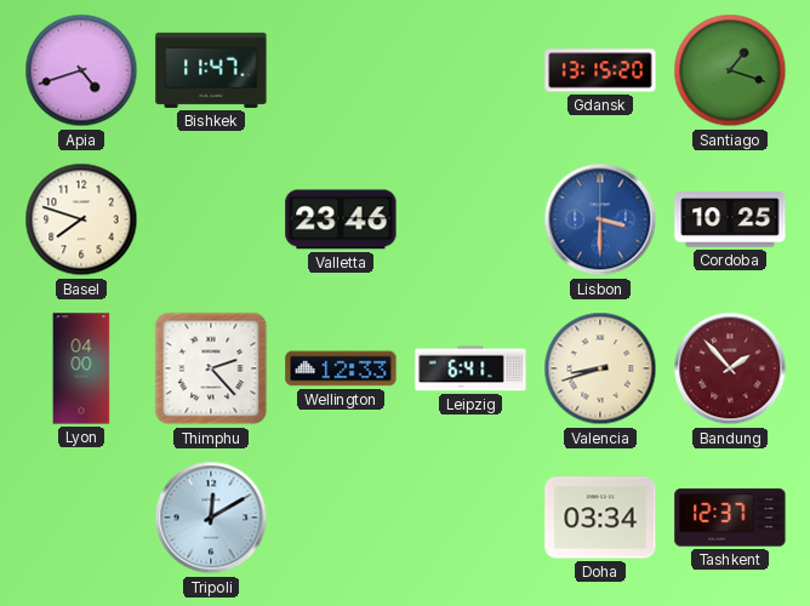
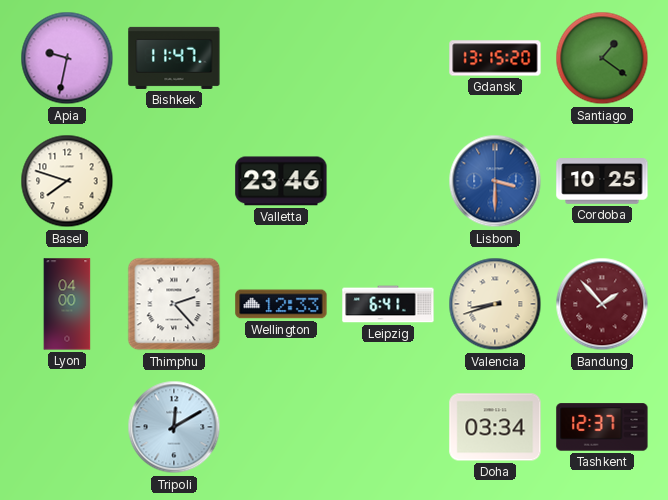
Apia: 4:42 -> 9:32 (67, 58)
Santiago: 1:18 -> 1:21 (602, 58)
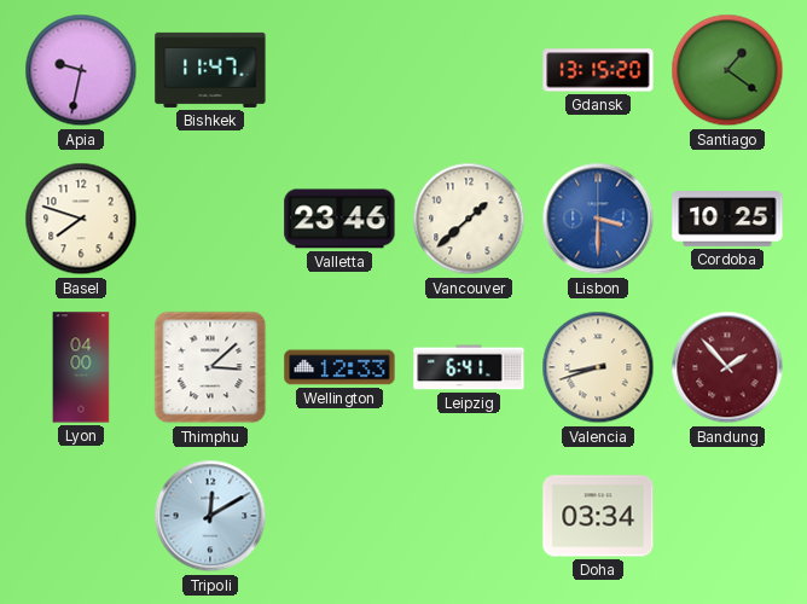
Vancouver: none -> 1:38 (469, 219)
Thimphu: 2:23 -> 3:08 (210, 367)
Tashkent: 12:37 -> none (602, 427)
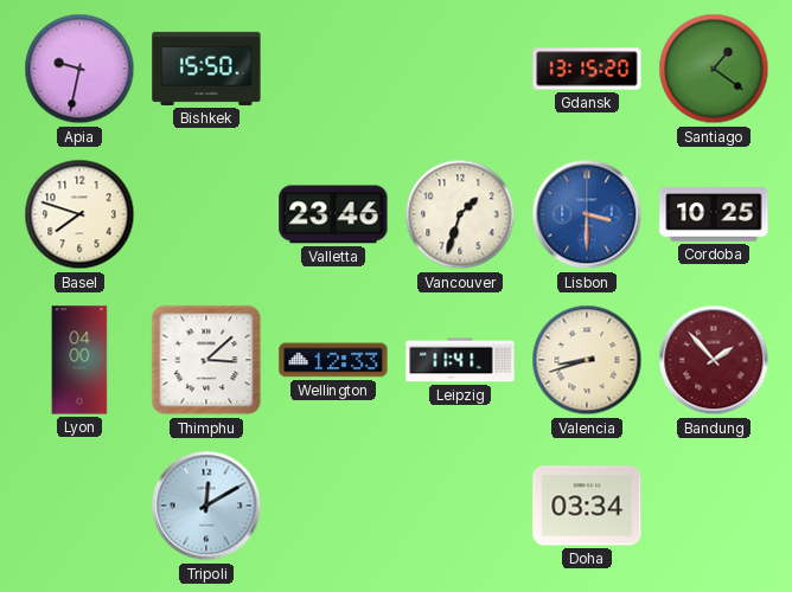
Bishkek: 11:47 -> 15:50 (206, 69)
Vancouver: 1:38 -> 1:33 (460, 214)
Leipzig: 6:41 -> 11:41 (460, 360)
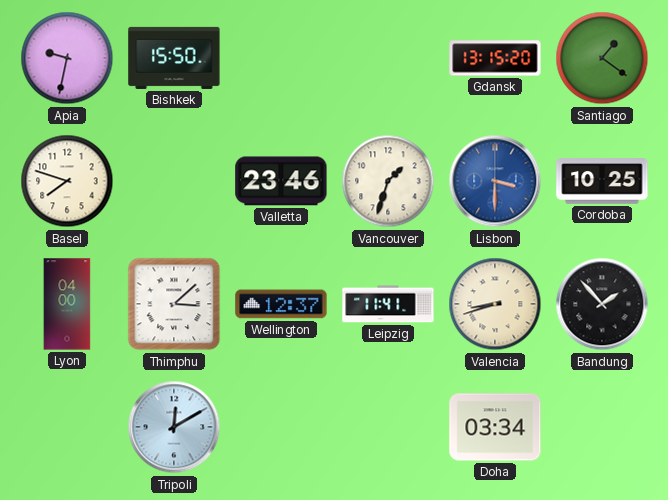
Wellington: 12:33 -> 12:37 (281, 304)
Bandung dial: burgundy -> black (602, 304)
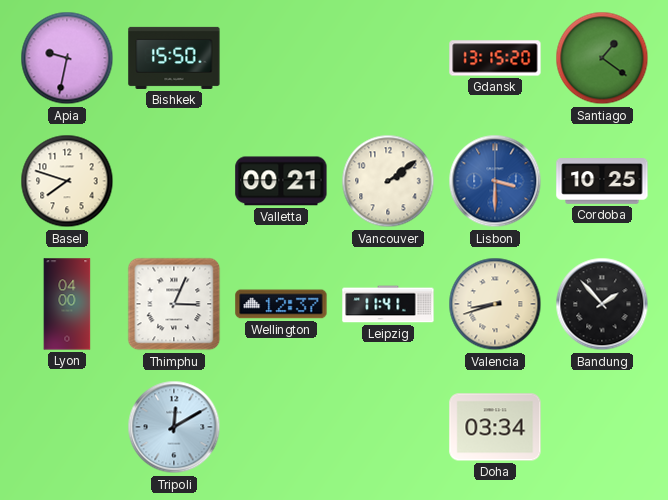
Valletta: 23:46 -> 00:21 (281, 181)
Vancouver: 1:33 -> 2:09 (388, 181)
Thimphu: 3:08 -> 3:04 (174, 304)
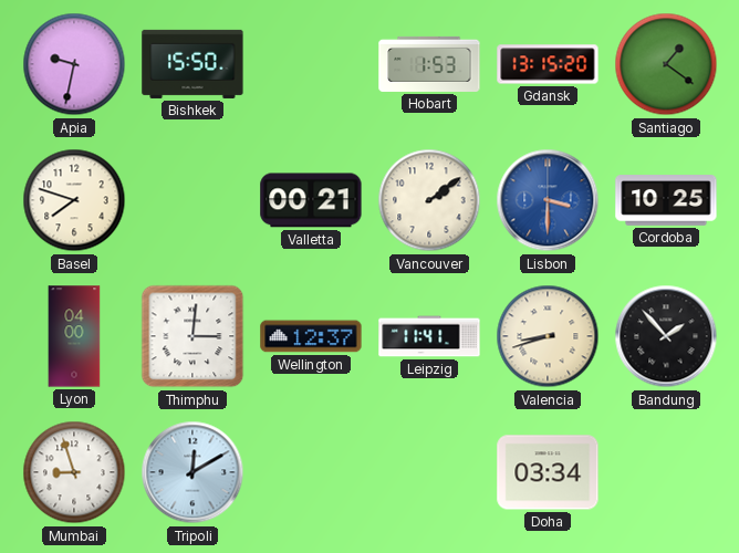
Hobart: none -> 1:53 (429, 64)
Thimphu: 3:04 -> 3:01 (192, 336)
Mumbai: none -> 8:57 (74, 472)
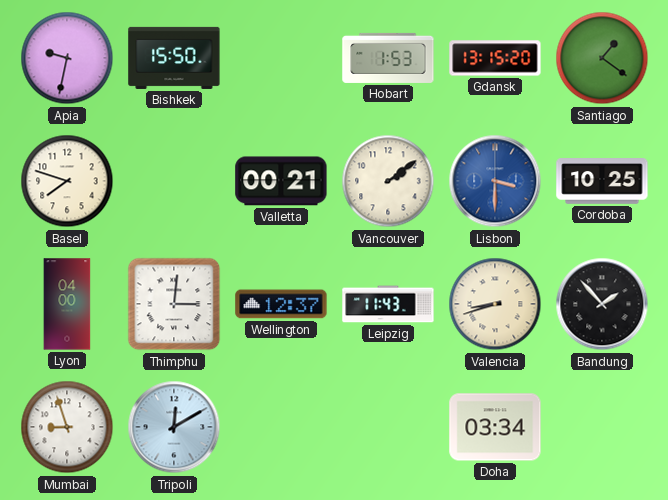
Leipzig: 11:41 -> 11:43 (388, 304)
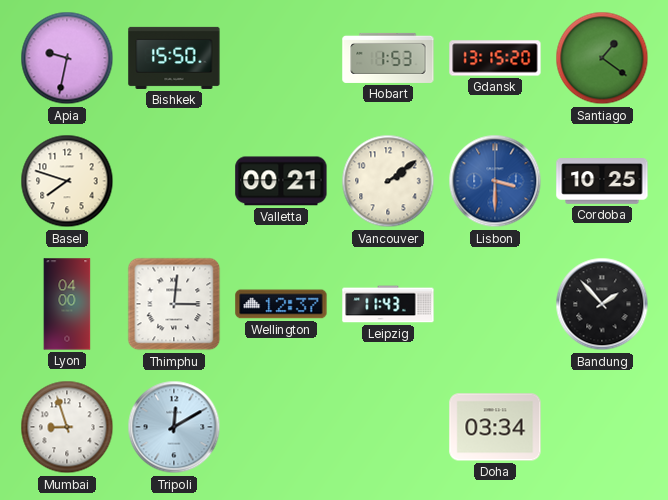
Valencia: 8:42 -> none (495, 304)
